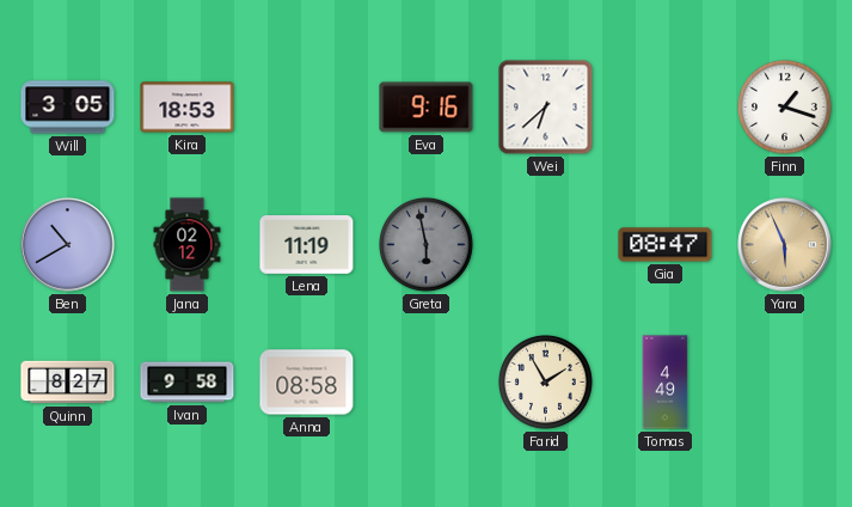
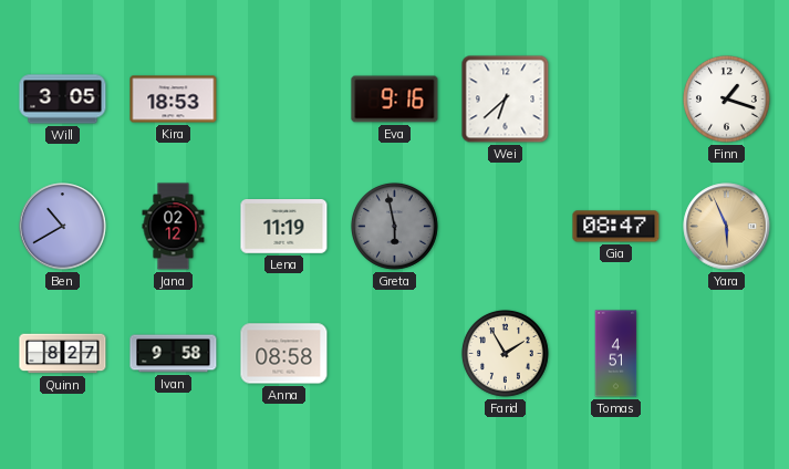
Tomas: 4:49 -> 4:51 (616, 354)
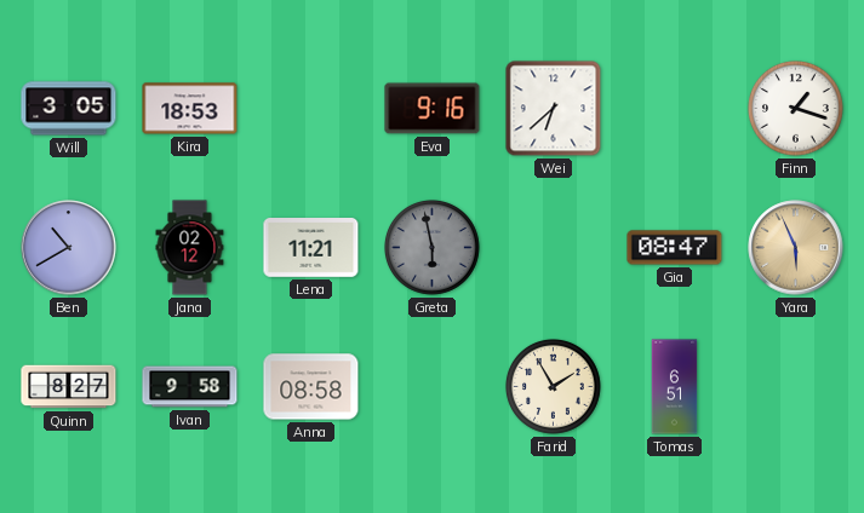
Lena: 11:19 -> 11:21 (311, 248)
Tomas: 4:51 -> 6:51 (675, 387)
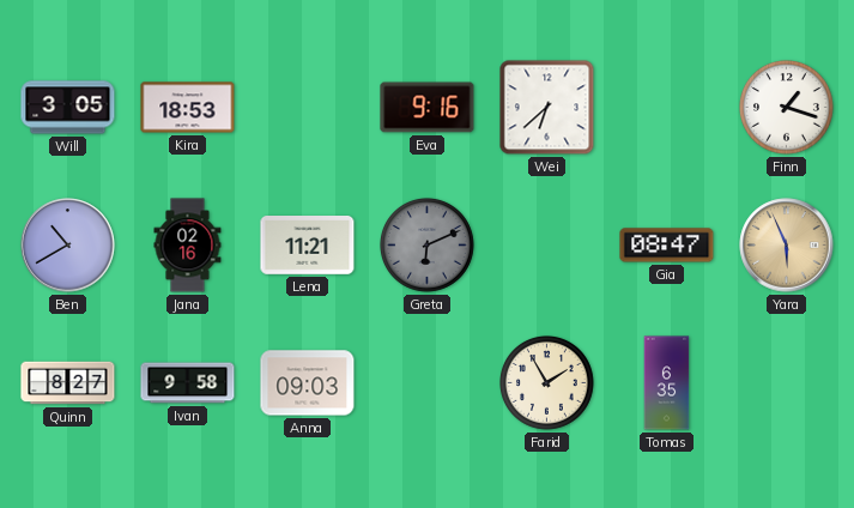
Jana: 02:12 -> 02:16 (188, 246)
Greta: 5:58 -> 6:11 (428, 246)
Anna: 08:58 -> 09:03 (308, 383)
Tomas: 6:51 -> 6:35 (667, 383)
